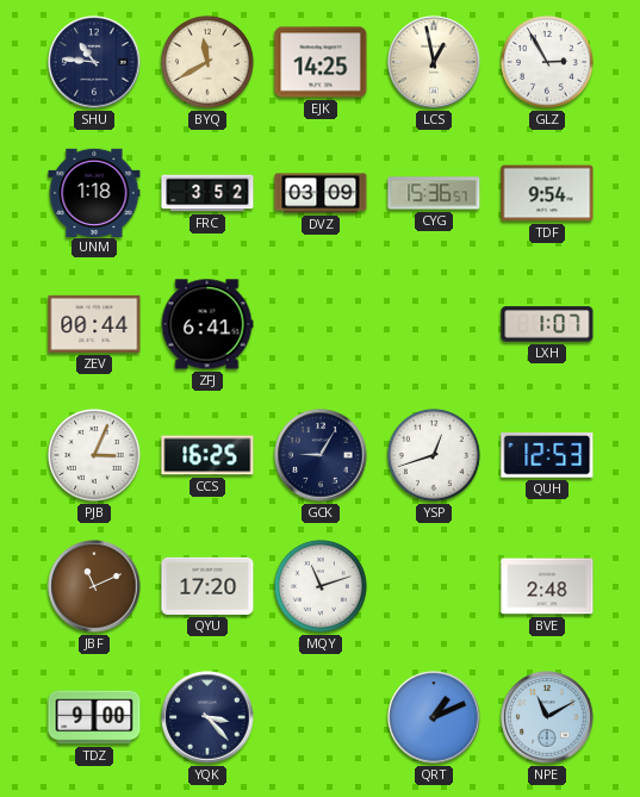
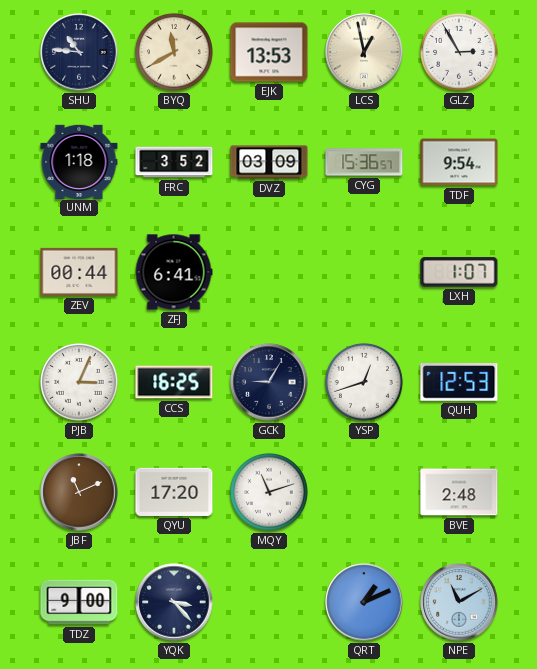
EJK: 14:25 -> 13:53 (269, 52)
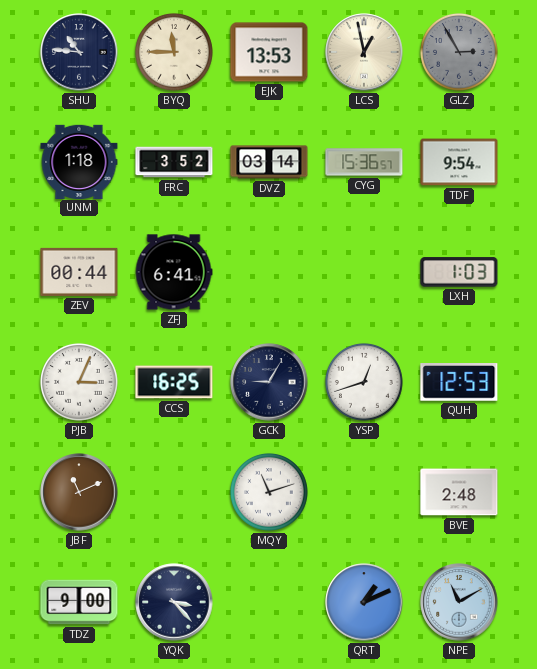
BYQ: 11:40 -> 11:45 (174, 52)
GLZ dial: white -> grey (459, 52)
DVZ: 03:09 -> 03:14 (269, 162)
LXH: 1:07 -> 1:03 (459, 272)
QYU: 17:20 -> none (174, 492)
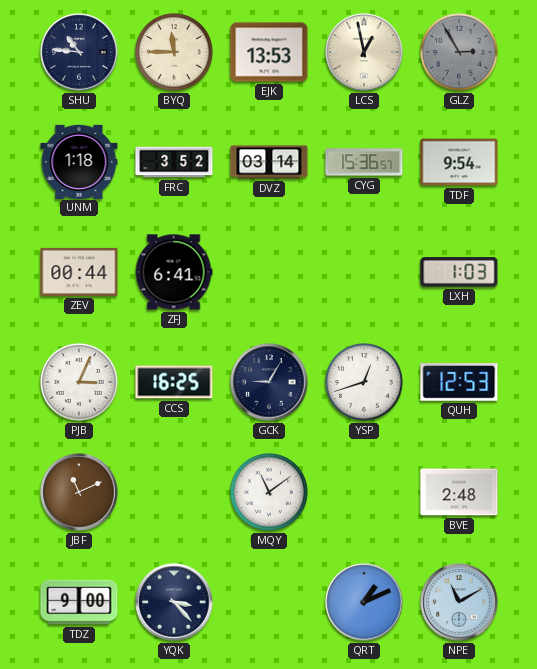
MQY: 11:12 -> 11:09 (269, 492)
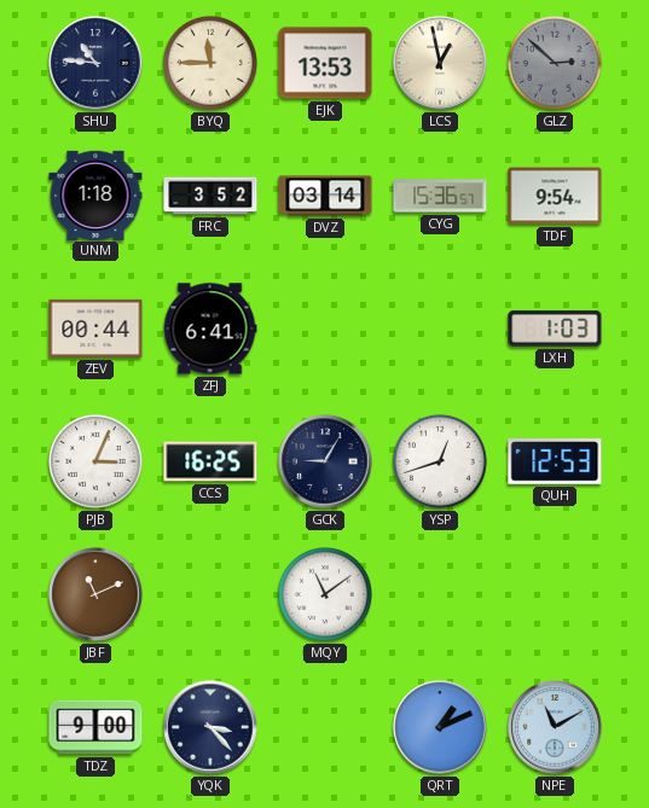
GLZ: 2:55 -> 2:52 (555, 63)
BVE: 2:48 -> none (459, 492)
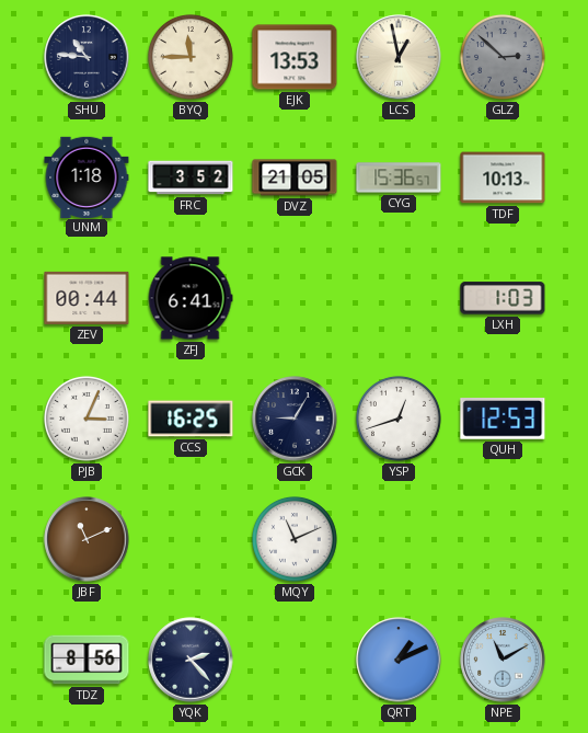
DVZ: 03:14 -> 21:05 (295, 177)
TDF: 9:54 -> 10:13 (503, 177)
MQY: 11:09 -> 11:11 (295, 539)
TDZ: 9:00 -> 8:56 (87, 660)
YQK: 3:23 -> 2:23 (191, 660)
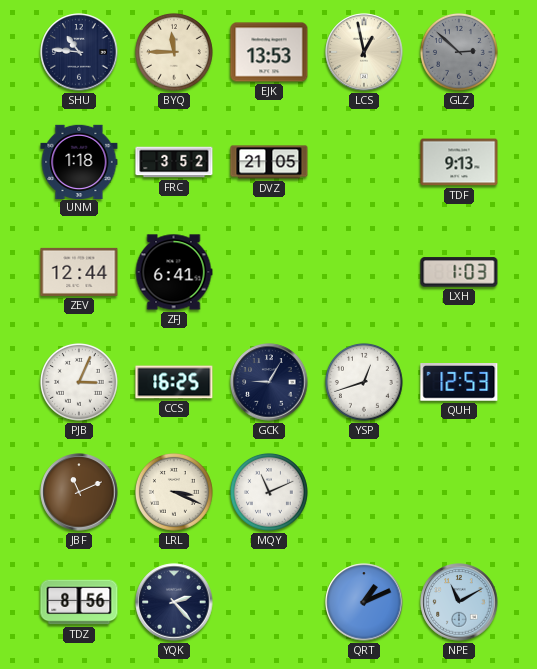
CYG: 15:36 -> none (399, 177)
TDF: 10:13 -> 9:13 (459, 162)
ZEV: 00:44 -> 12:44 (79, 272)
LRL: none -> 3:19 (174, 492)
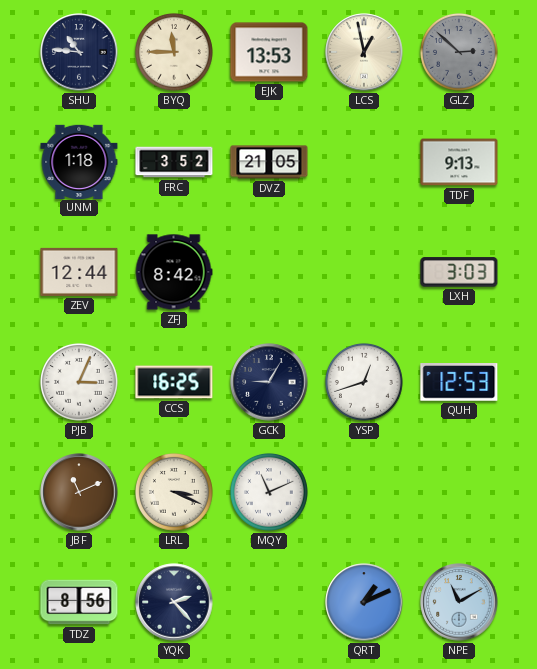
ZFJ: 6:41 -> 8:42 (174, 272)
LXH: 1:03 -> 3:03 (459, 272)
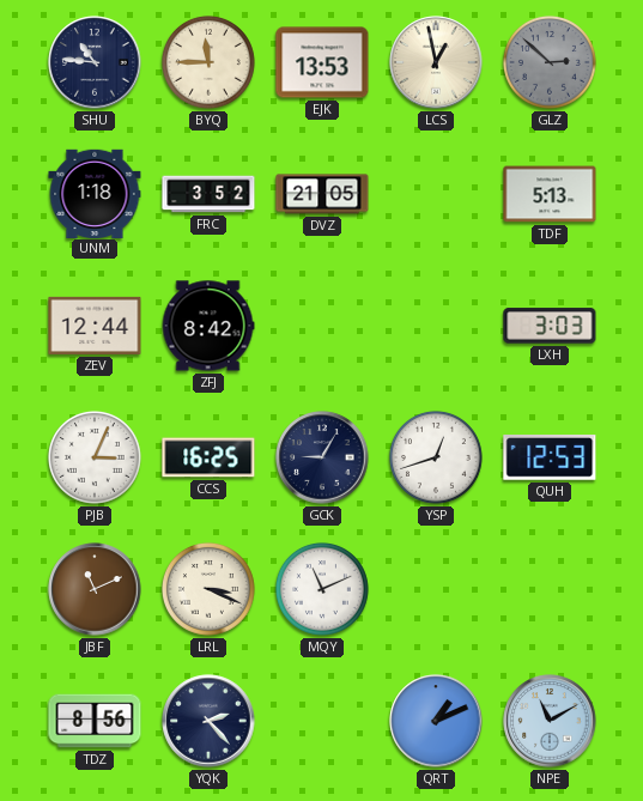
TDF: 9:13 -> 5:13 (550, 194)
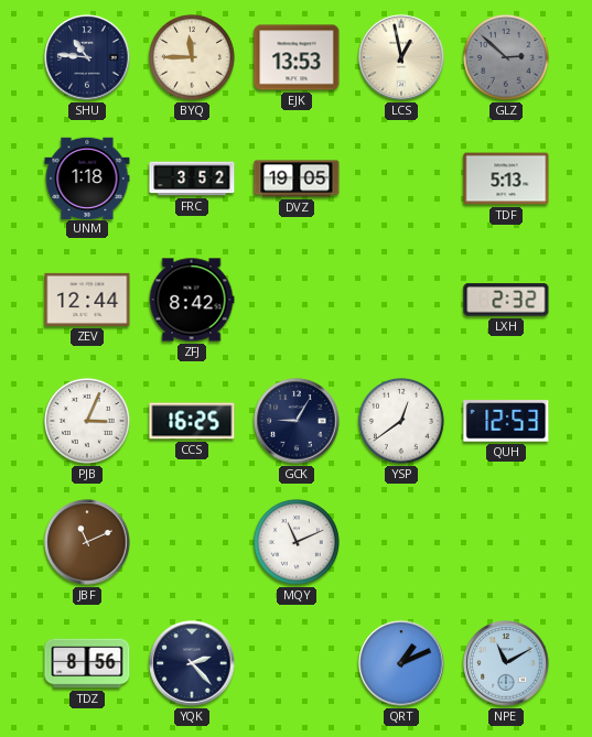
DVZ: 21:05 -> 19:05 (297, 178)
LXH: 3:03 -> 2:32 (506, 300)
YSP: 12:42 -> 12:39 (401, 421)
LRL: 3:19 -> none (208, 589)
